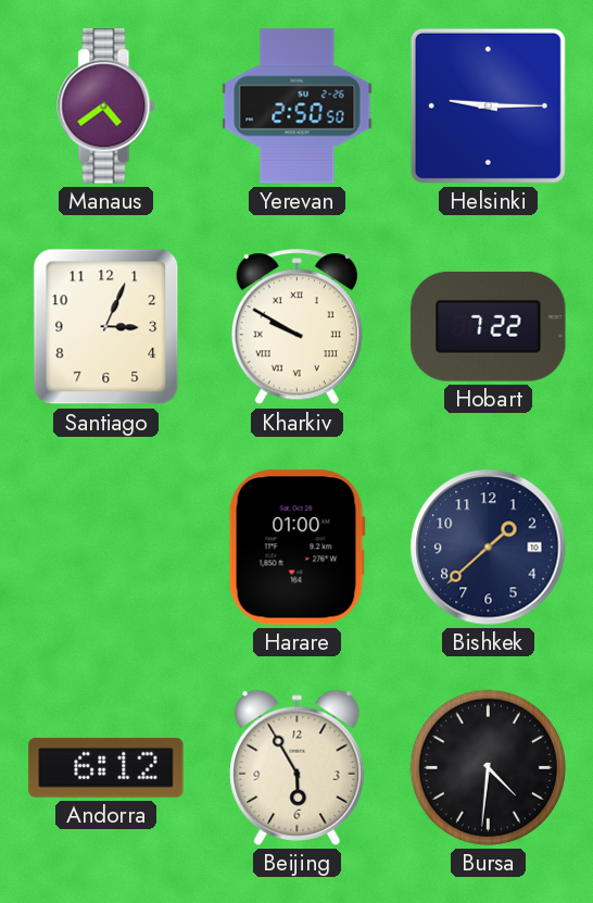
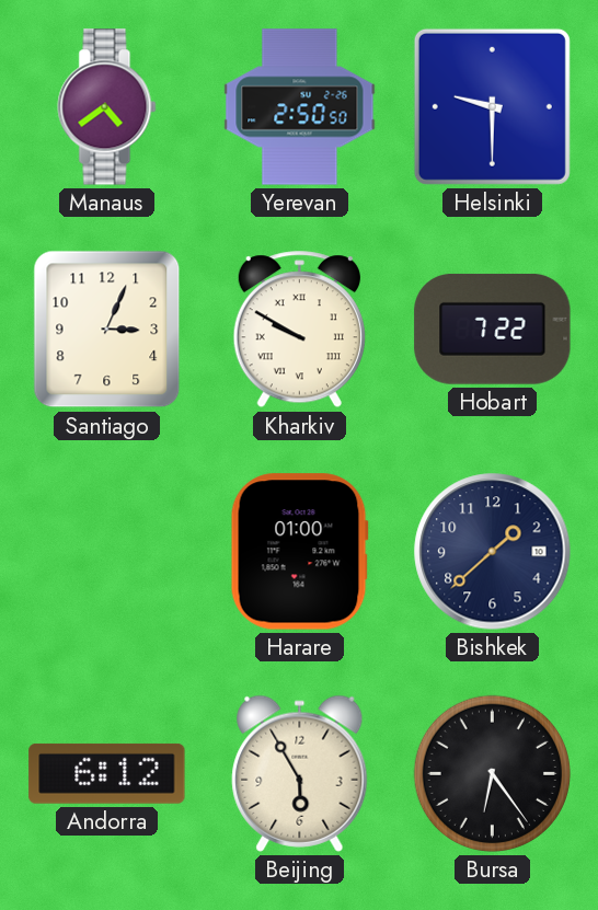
Helsinki: 9:15 -> 9:30 (492, 106)
Bursa: 4:31 -> 6:24 (492, 773)
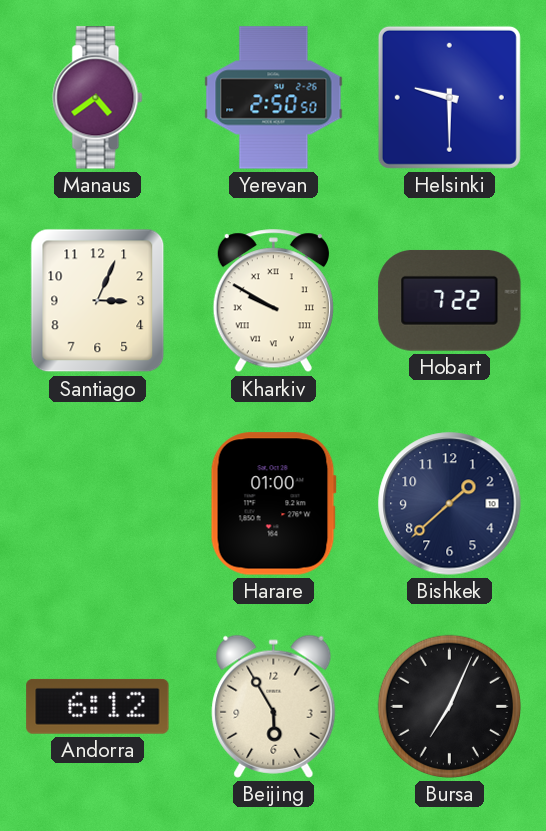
Bursa: 6:24 -> 7:04 (449, 706)
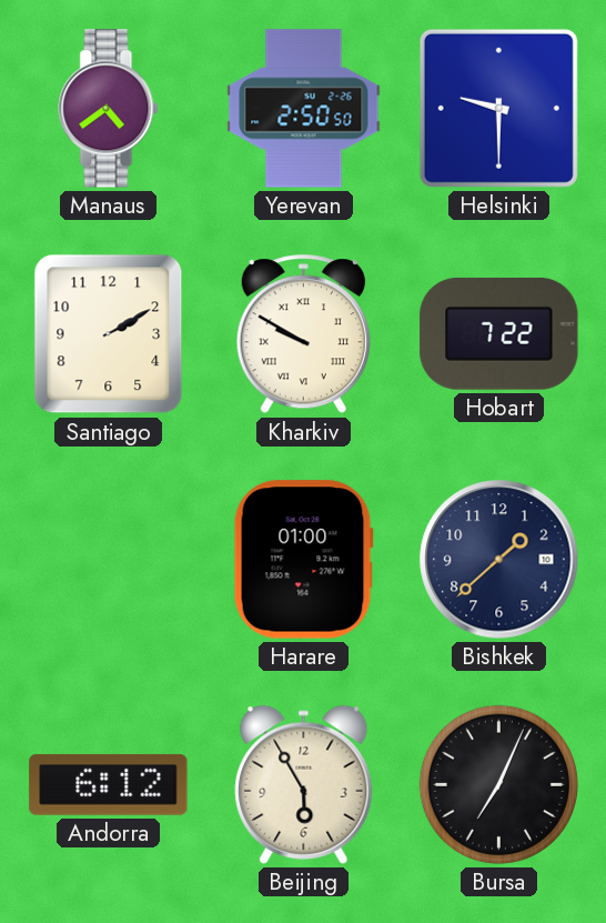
Santiago: 3:04 -> 2:10 (109, 334)
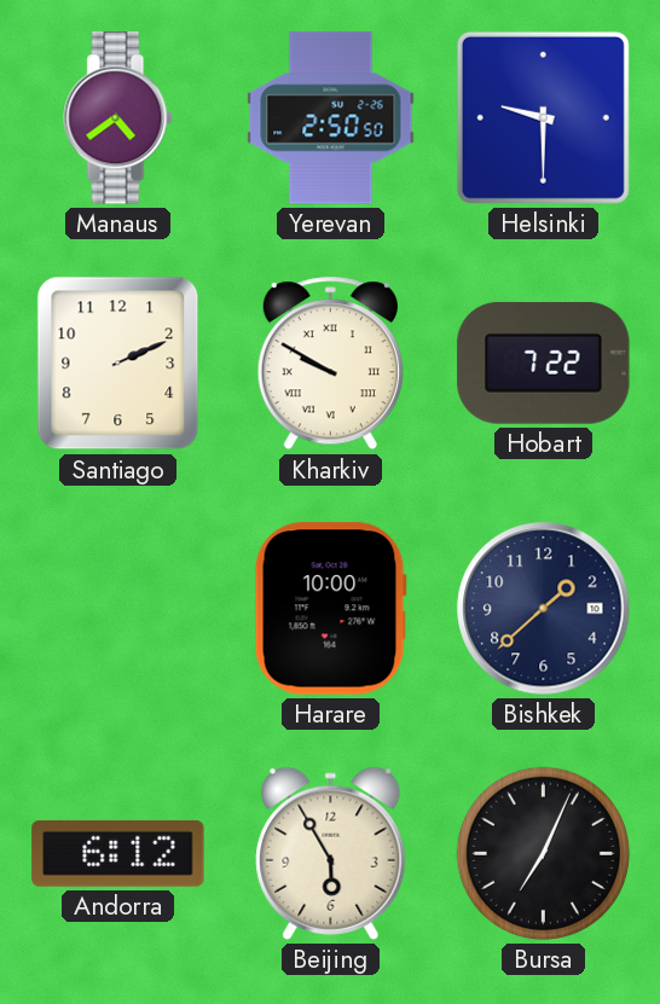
Santiago: 2:10 -> 2:11 (118, 364)
Harare: 01:00 -> 10:00 (330, 609)
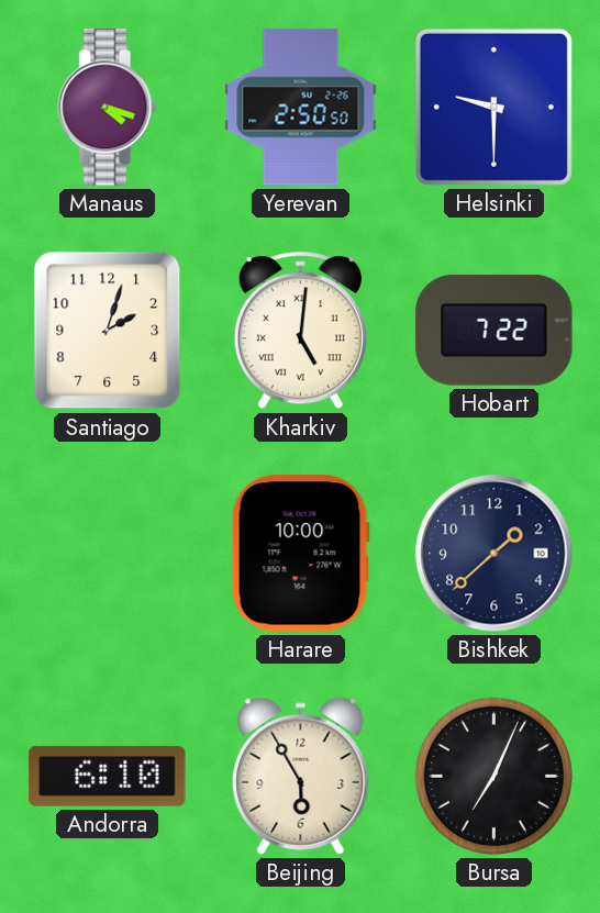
Manaus: 4:39 -> 4:18 (108, 108)
Santiago: 2:11 -> 2:03 (108, 331)
Kharkiv: 9:50 -> 5:01 (300, 331)
Andorra: 6:12 -> 6:10 (108, 776)
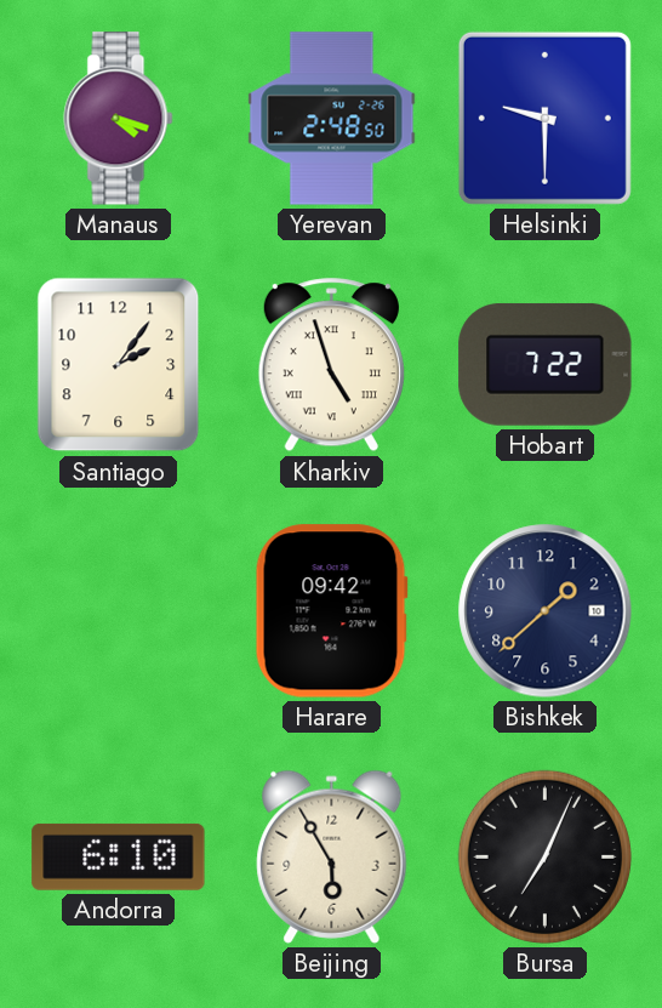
Yerevan: 2:50 -> 2:48 (332, 119)
Santiago: 2:03 -> 2:06 (119, 365)
Kharkiv: 5:01 -> 4:57 (331, 365)
Harare: 10:00 -> 09:42 (331, 611)
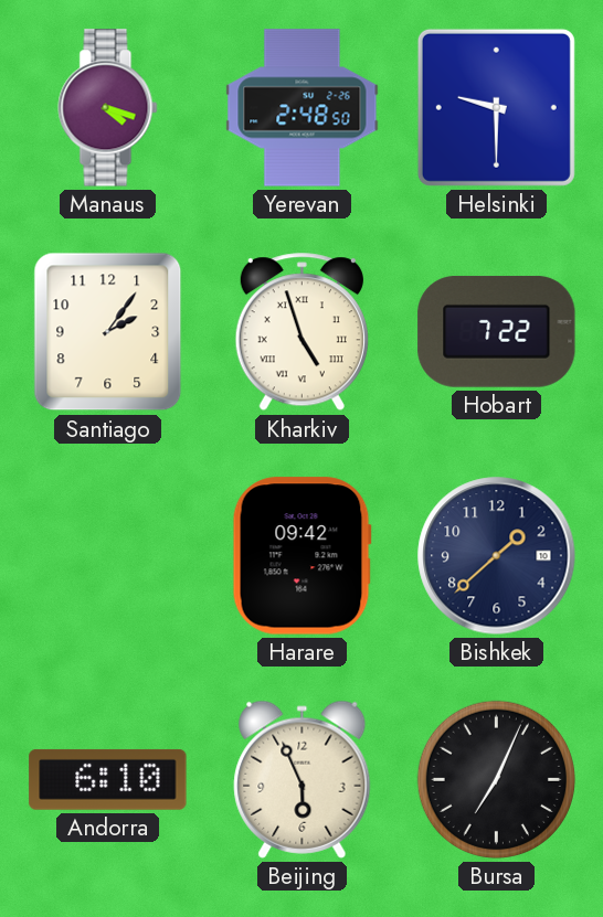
Beijing: 5:55 -> 5:56 (303, 779)
